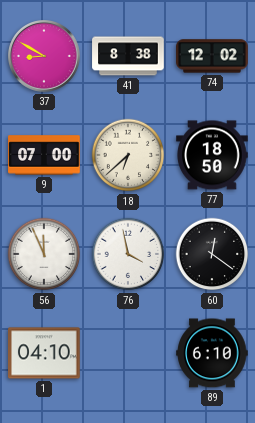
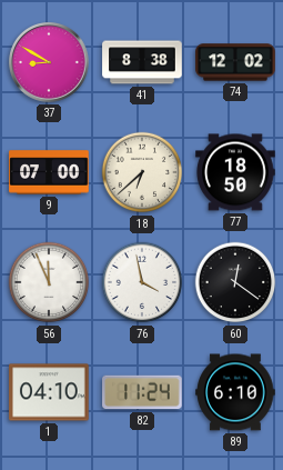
82: none -> 11:24 (142, 392)
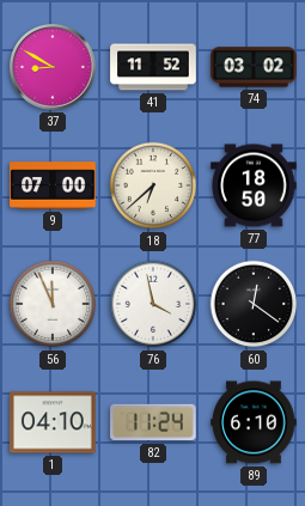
41: 8:38 -> 11:52 (153, 67)
74: 12:02 -> 03:02 (254, 67)
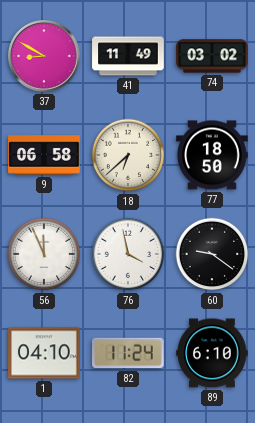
41: 11:52 -> 11:49 (128, 56)
9: 07:00 -> 06:58 (44, 155)
60: 12:21 -> 9:21 (212, 254)
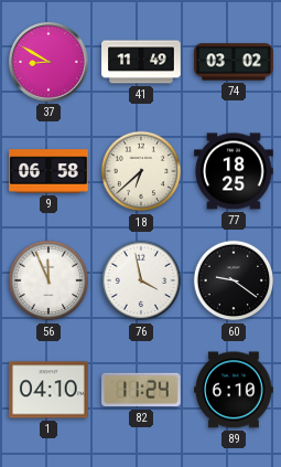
77: 18:50 -> 18:25 (234, 171)
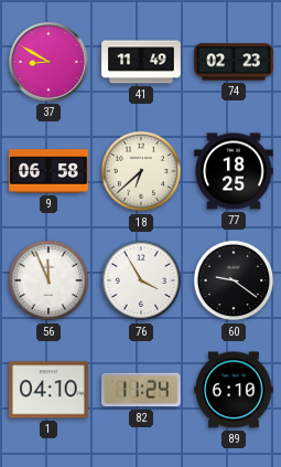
74: 03:02 -> 02:23 (234, 62)
76: 3:58 -> 3:55 (141, 280)
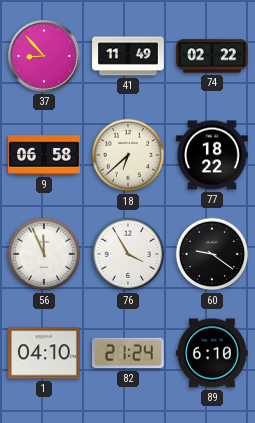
37: 8:50 -> 8:53 (45, 57)
74: 02:23 -> 02:22 (212, 56)
77: 18:25 -> 18:22 (212, 155)
82: 11:24 -> 21:24 (128, 353)
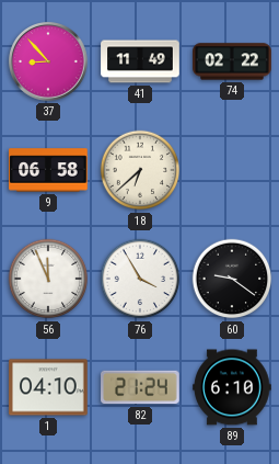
77: 18:22 -> none (212, 155)
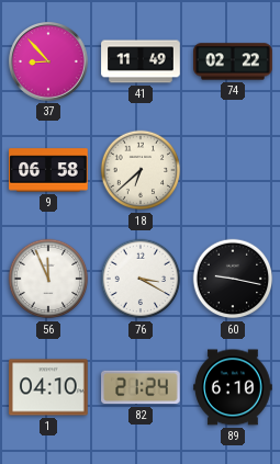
76: 3:55 -> 3:20 (141, 279)
60: 9:21 -> 9:17 (233, 279)
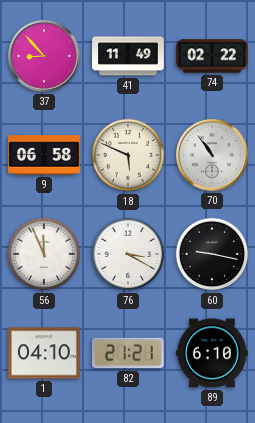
18: 6:38 -> 5:49 (128, 155)
70: none -> 10:54 (213, 156)
82: 21:24 -> 21:21 (128, 353)
